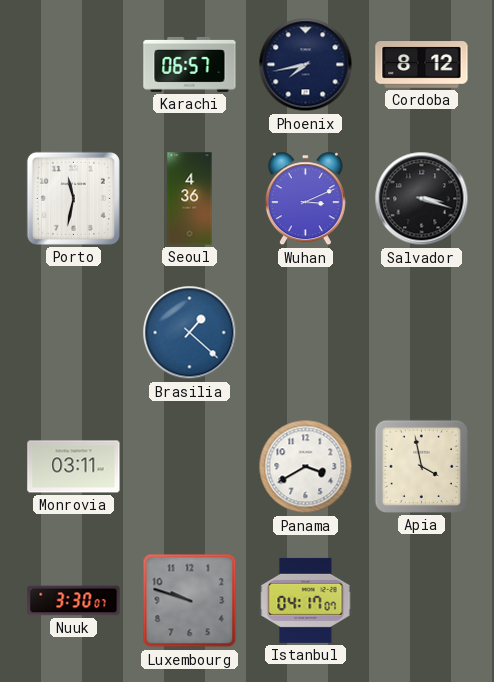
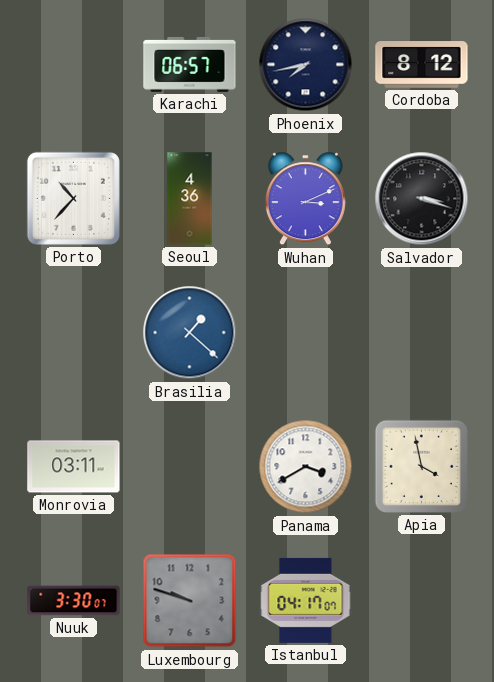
Porto: 11:32 -> 10:37 (73, 198)
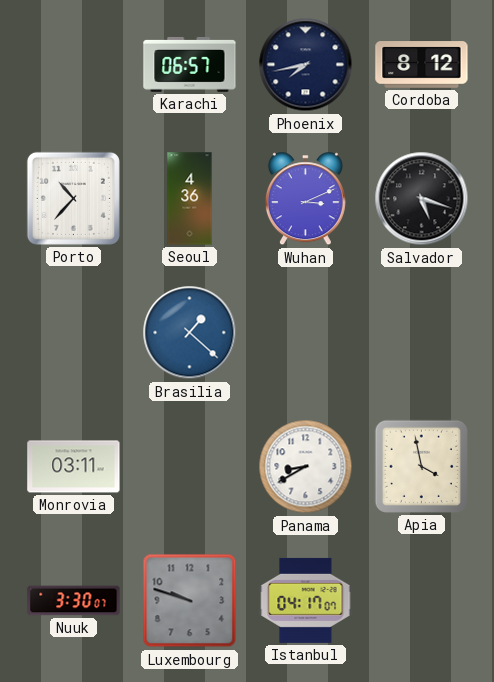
Salvador: 3:18 -> 5:18 (422, 199)
Panama: 3:40 -> 8:40 (306, 467)
